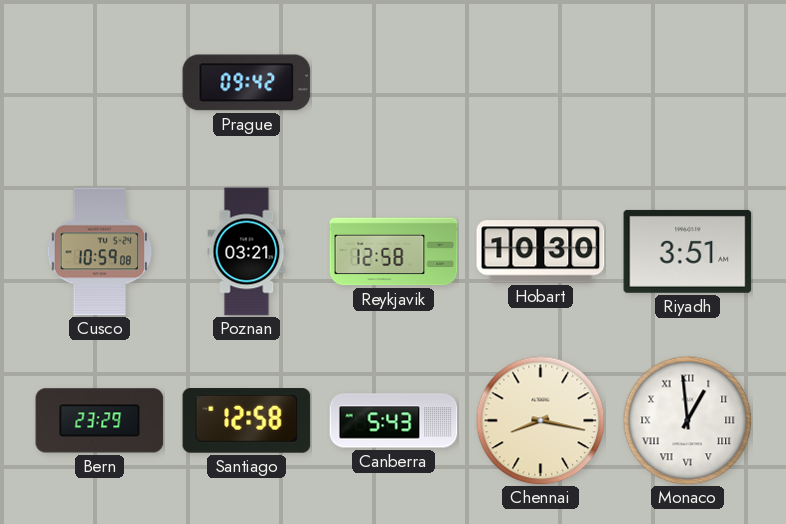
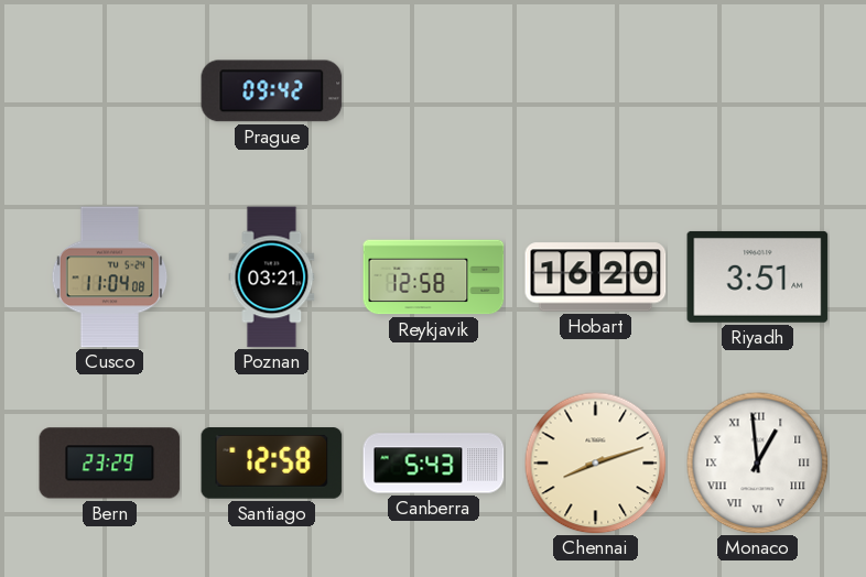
Cusco: 10:59 -> 11:04 (110, 277)
Hobart: 10:30 -> 16:20 (596, 277)
Chennai: 8:17 -> 8:12 (595, 462)
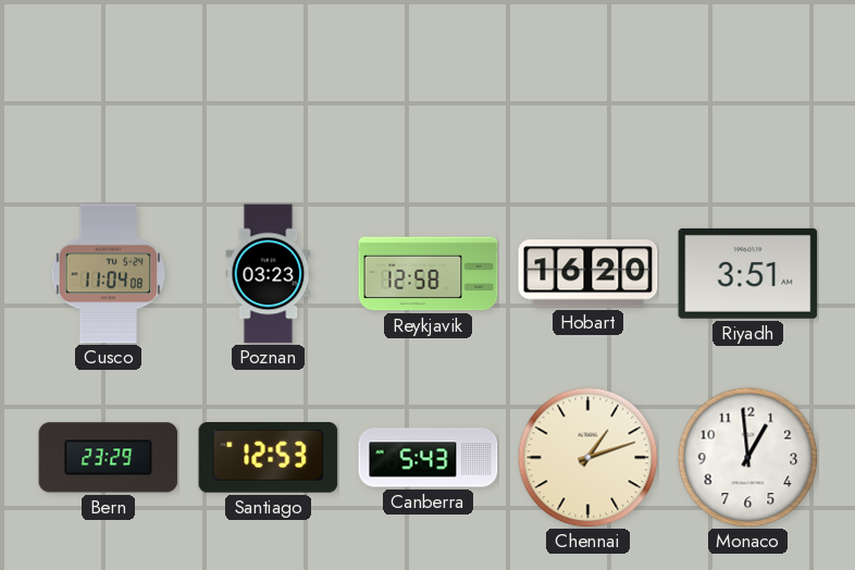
Prague: 09:42 -> none (272, 91)
Poznan: 03:21 -> 03:23 (269, 274)
Santiago: 12:58 -> 12:53 (269, 458)
Chennai: 8:12 -> 1:12 (587, 457)
Monaco numerals: Roman -> Arabic (747, 457)
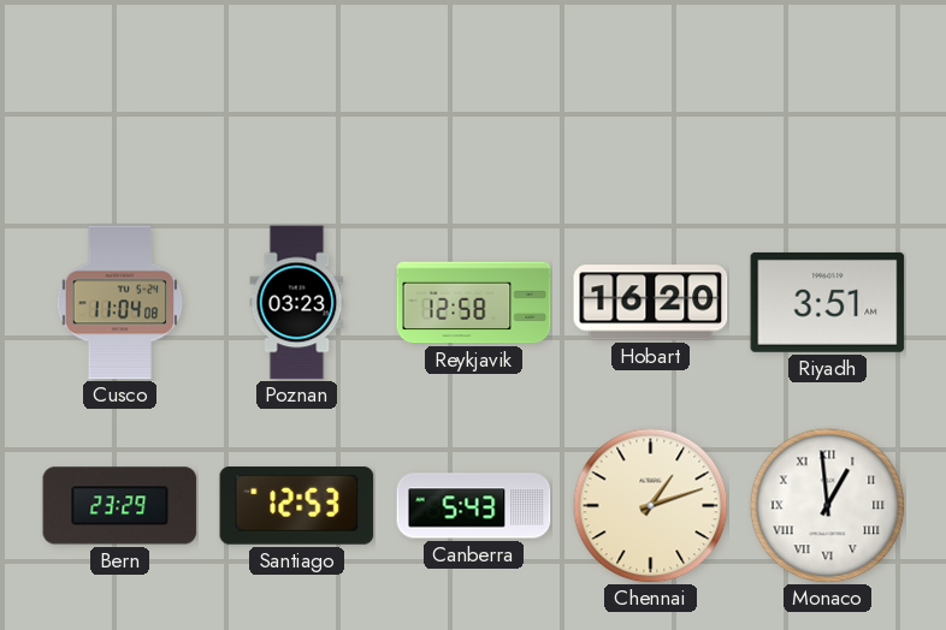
Monaco numerals: Arabic -> Roman (827, 505)
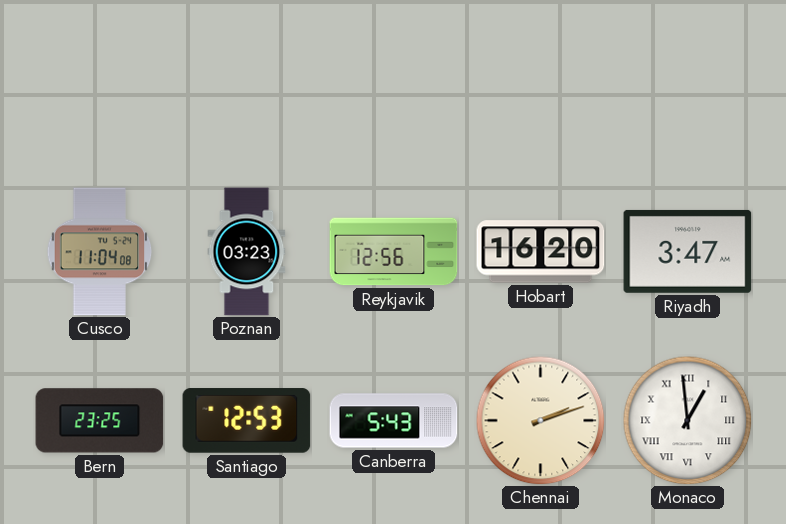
Reykjavik: 12:58 -> 12:56 (394, 252)
Riyadh: 3:51 -> 3:47 (688, 251)
Bern: 23:29 -> 23:25 (100, 421)
Chennai: 1:12 -> 2:12 (540, 420)
